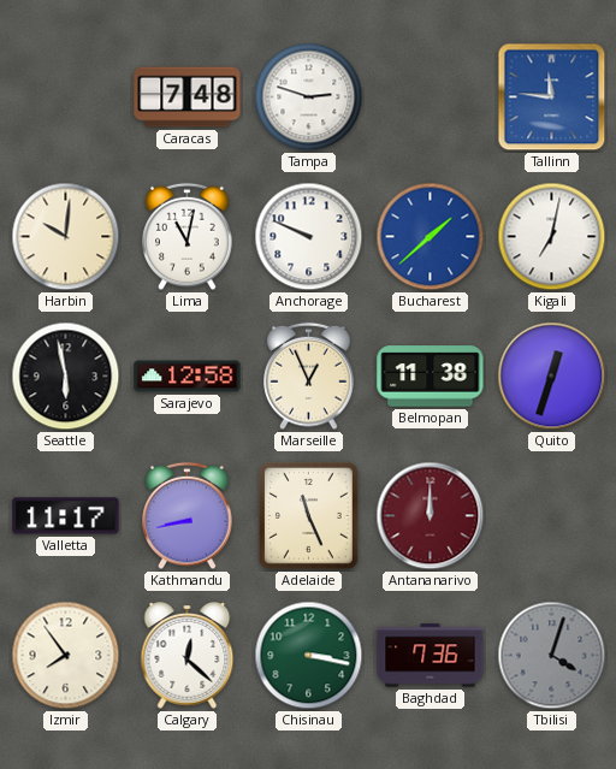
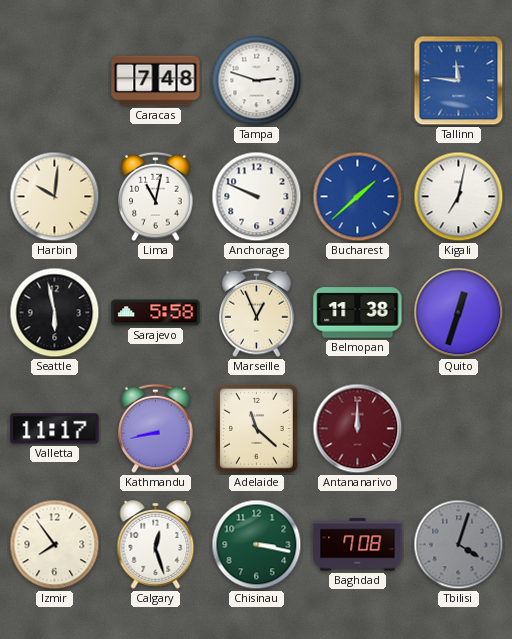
Sarajevo: 12:58 -> 5:58 (156, 313)
Adelaide: 11:26 -> 11:22 (257, 429)
Calgary: 12:22 -> 12:27 (156, 545)
Baghdad: 7:36 -> 7:08 (358, 545)
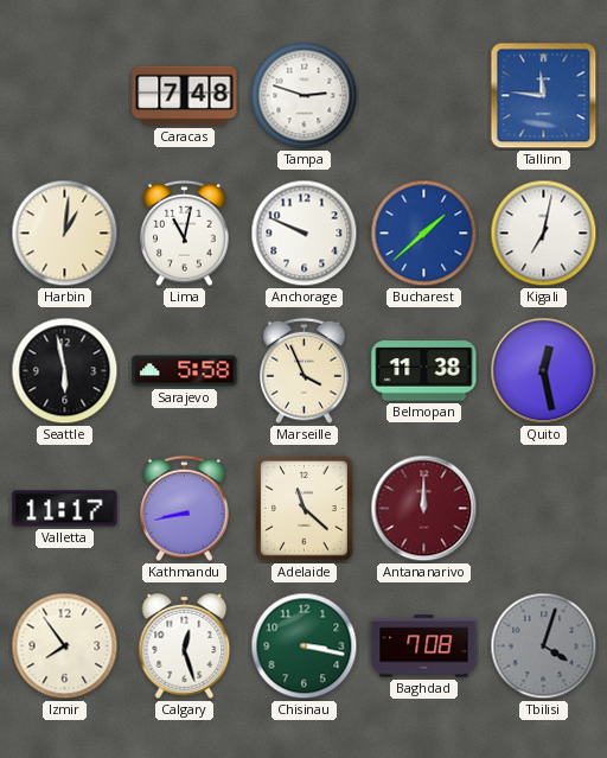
Harbin: 10:01 -> 1:01 (65, 234)
Marseille: 12:56 -> 3:56 (305, 371)
Quito: 12:33 -> 12:28 (544, 371)
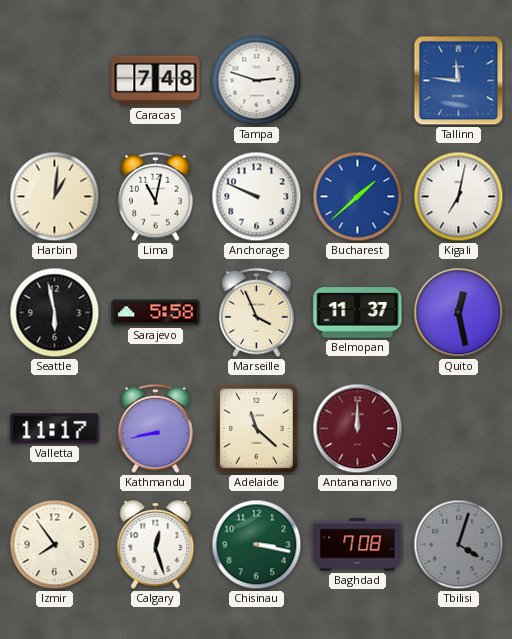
Belmopan: 11:38 -> 11:37 (358, 313)
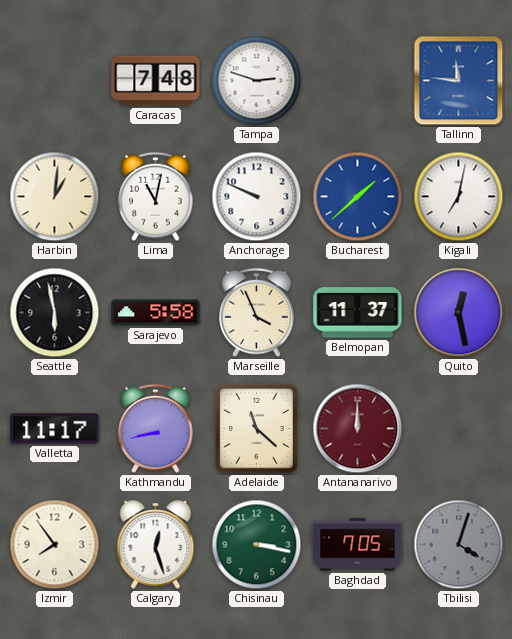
Baghdad: 7:08 -> 7:05 (358, 545)
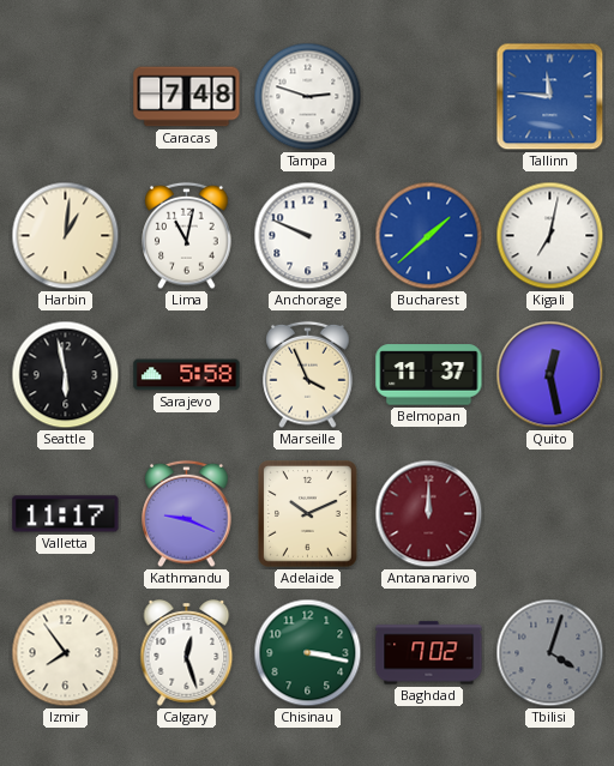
Kathmandu: 8:43 -> 9:19 (187, 514)
Adelaide: 11:22 -> 10:11 (308, 514)
Baghdad: 7:05 -> 7:02 (429, 653)
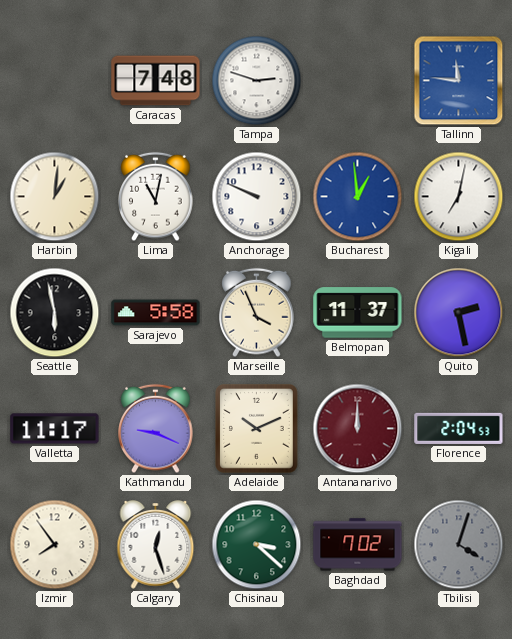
Bucharest: 1:38 -> 12:59 (358, 197)
Quito: 12:28 -> 2:28 (459, 313)
Florence: none -> 2:04 (459, 428)
Chisinau: 3:17 -> 3:22 (257, 545)
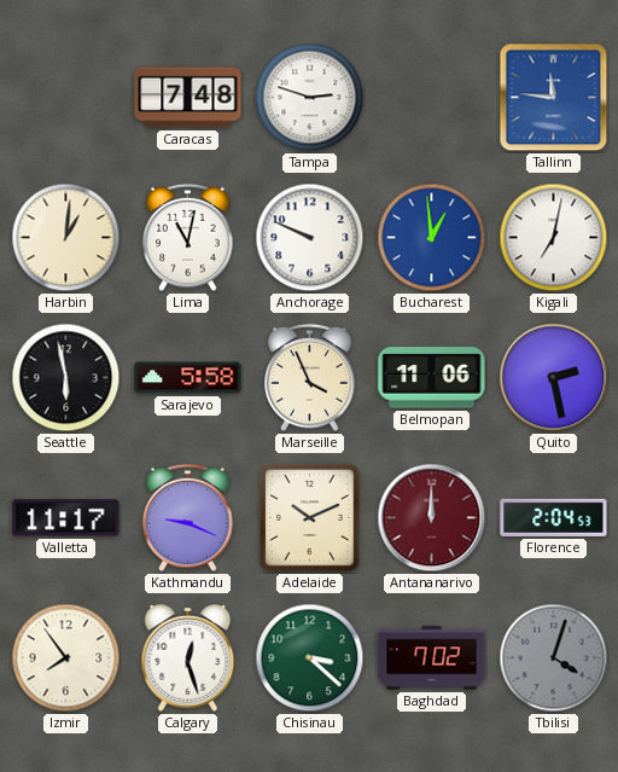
Belmopan: 11:37 -> 11:06 (432, 378)
